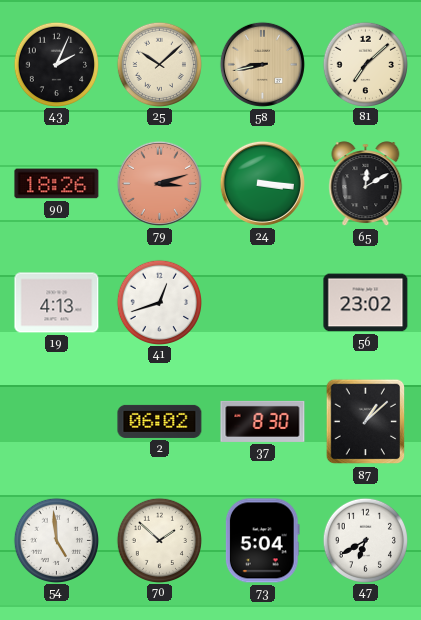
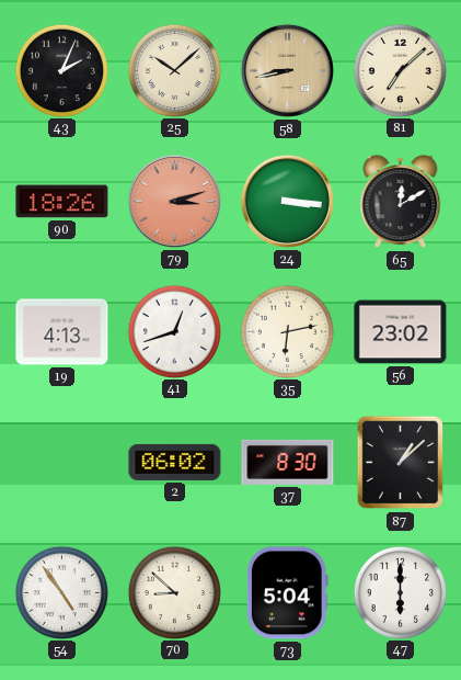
35: none -> 6:13 (287, 331)
54: 4:59 -> 4:54 (61, 592)
70: 1:52 -> 8:52 (174, 592)
47: 6:40 -> 6:00 (400, 592)
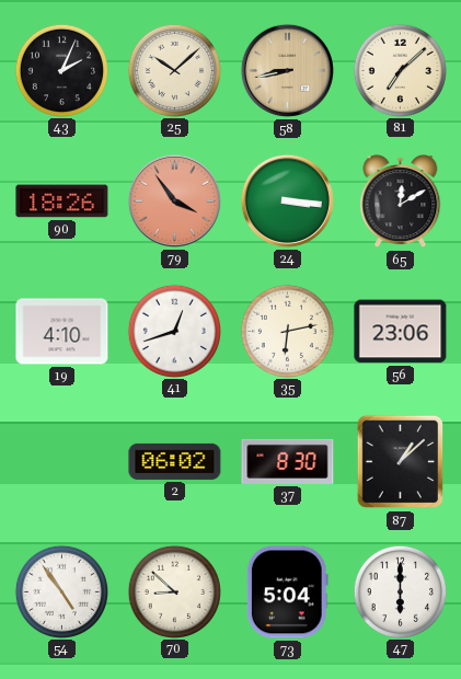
79: 3:12 -> 3:54 (174, 200)
19: 4:13 -> 4:10 (62, 332)
56: 23:02 -> 23:06 (401, 332)
